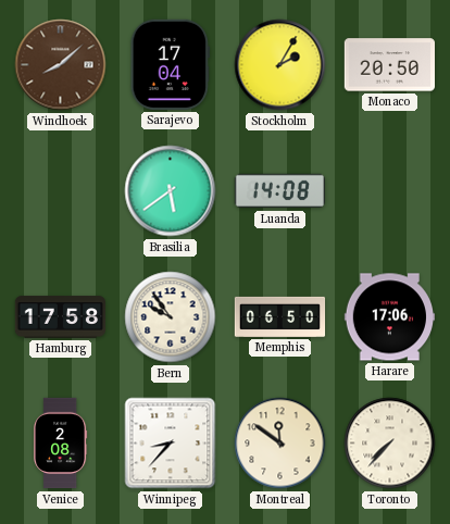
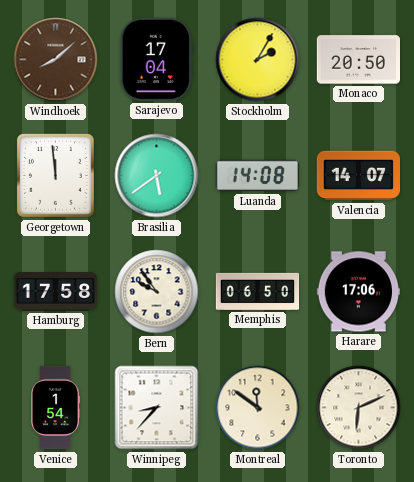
Georgetown: none -> 11:59 (55, 175)
Valencia: none -> 14:07 (358, 176)
Venice: 2:08 -> 1:54 (56, 408)
Toronto: 7:37 -> 6:11 (359, 408)
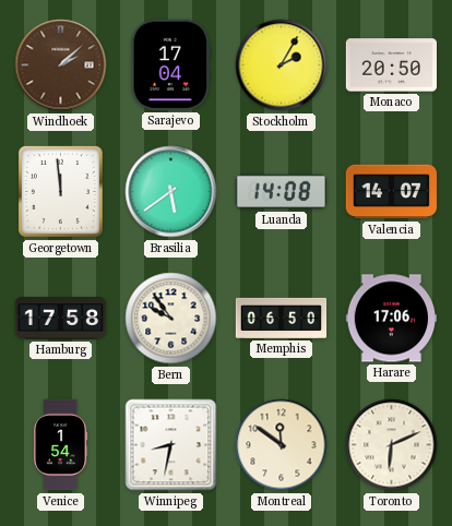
Windhoek: 8:08 -> 2:08 (61, 65)
Winnipeg: 8:37 -> 8:32 (171, 445)
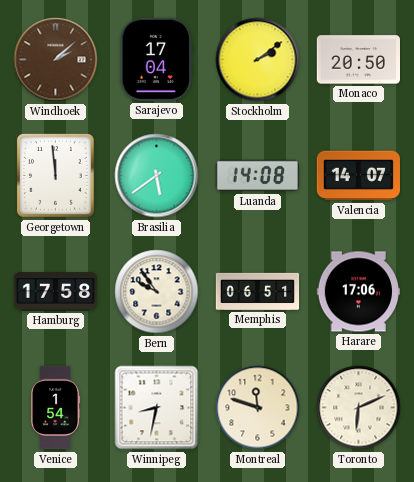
Stockholm: 2:05 -> 2:09 (258, 60)
Memphis: 06:50 -> 06:51 (258, 291)
Montreal: 11:51 -> 11:48 (258, 408)
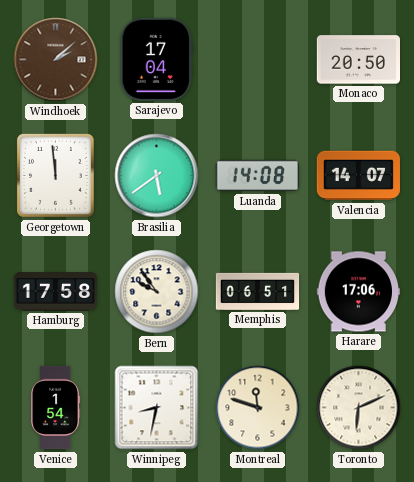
Stockholm: 2:09 -> none (258, 60)
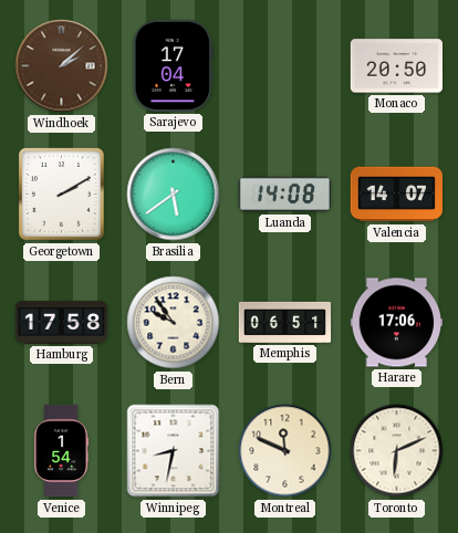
Georgetown: 11:59 -> 2:10 (61, 194)
Montreal: 11:48 -> 11:49 (285, 451)
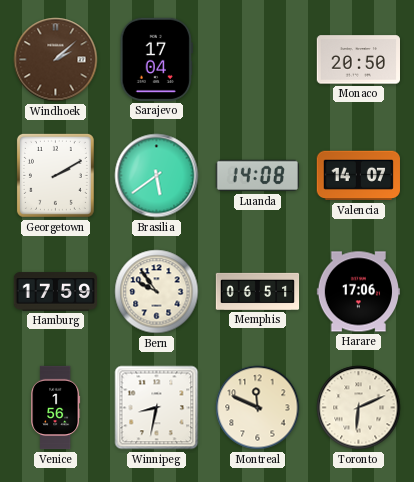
Hamburg: 17:58 -> 17:59 (56, 292)
Venice: 1:54 -> 1:56 (56, 408)
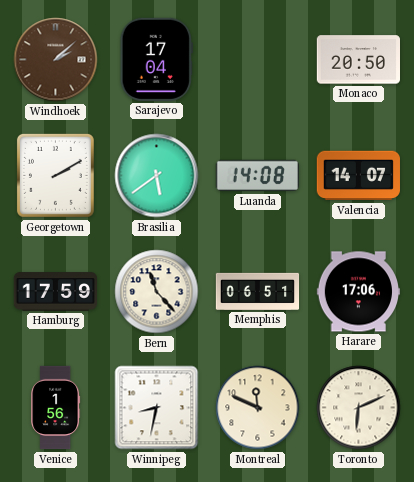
Bern: 9:54 -> 11:23 (157, 292)
